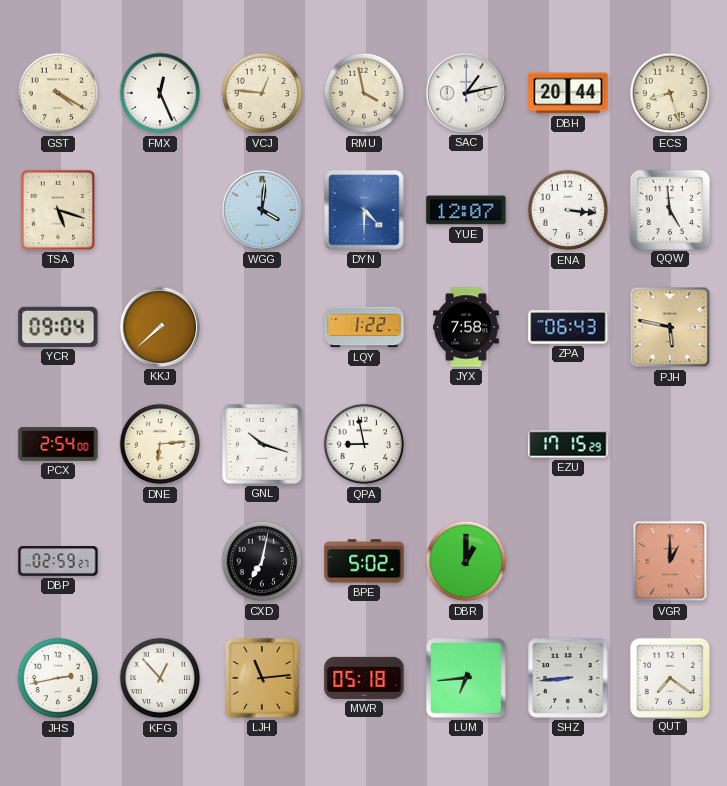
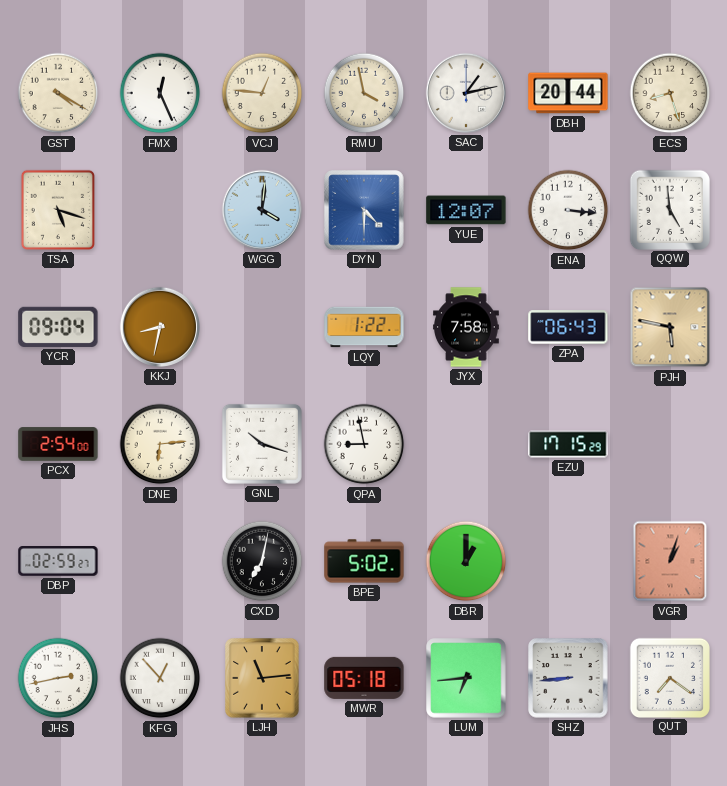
KKJ: 7:38 -> 8:32 (160, 327)
VGR: 1:00 -> 1:03 (670, 561)
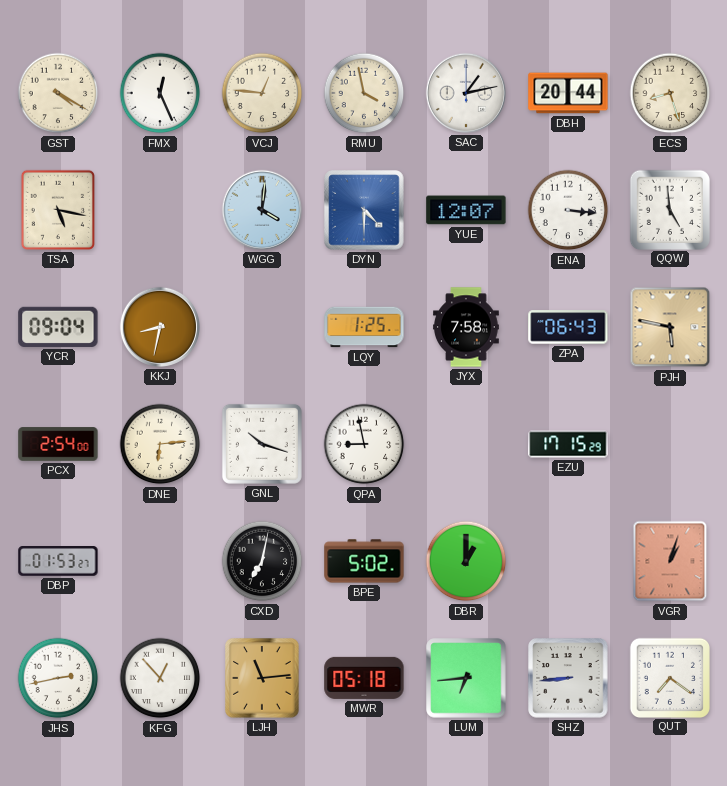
TSA: 5:18 -> 5:17 (58, 210)
LQY: 1:22 -> 1:25 (364, 327)
DBP: 02:59 -> 01:53 (58, 562)
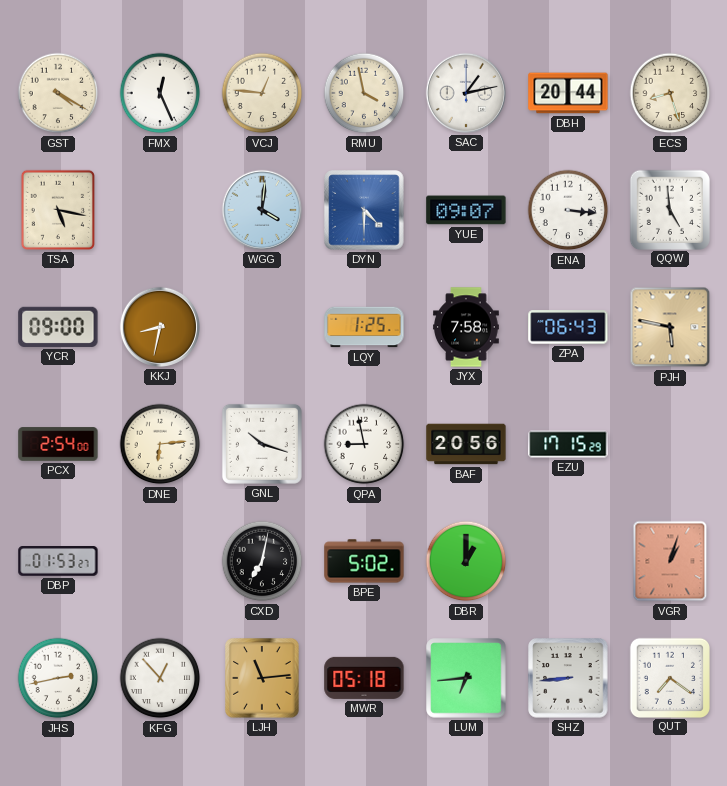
YUE: 12:07 -> 09:07 (466, 210)
YCR: 09:04 -> 09:00 (58, 327)
BAF: none -> 20:56 (466, 444)
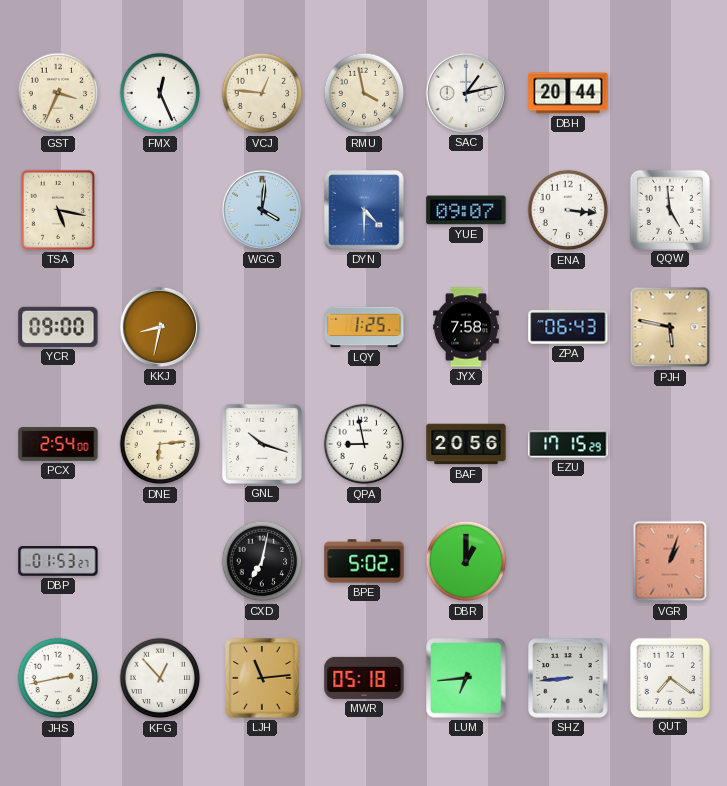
GST: 4:20 -> 3:34 (58, 93)
ECS: 8:27 -> none (670, 93)
